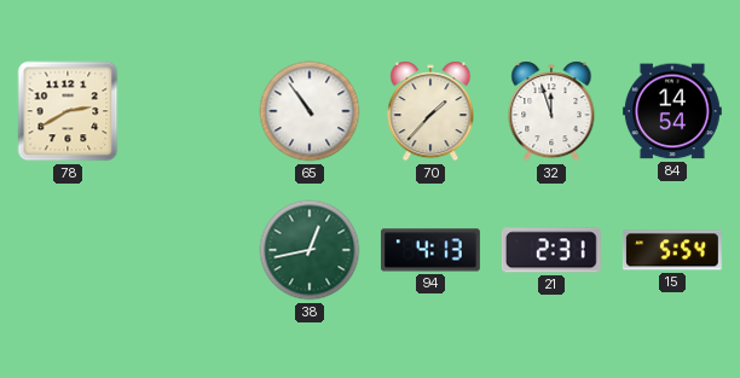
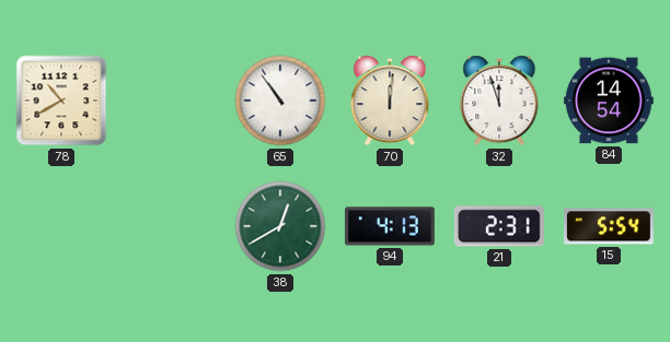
78: 2:40 -> 10:40 (61, 101)
70: 1:37 -> 12:01 (390, 101)
38: 12:43 -> 12:40 (280, 226)
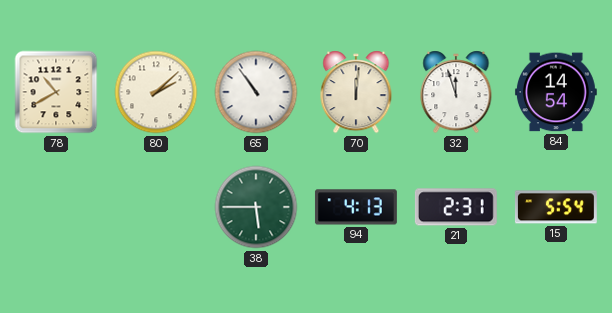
80: none -> 2:08 (156, 92)
38: 12:40 -> 5:45 (256, 207)
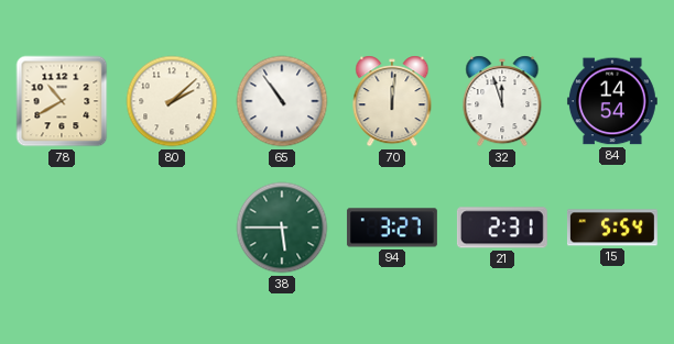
94: 4:13 -> 3:27 (392, 228)
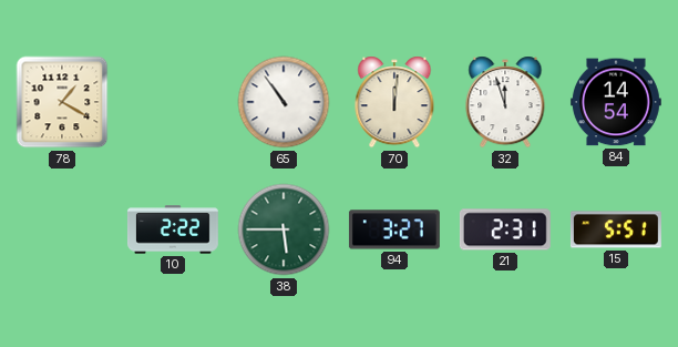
78: 10:40 -> 1:20 (62, 102)
80: 2:08 -> none (172, 101)
10: none -> 2:22 (173, 229)
15: 5:54 -> 5:51 (616, 229)
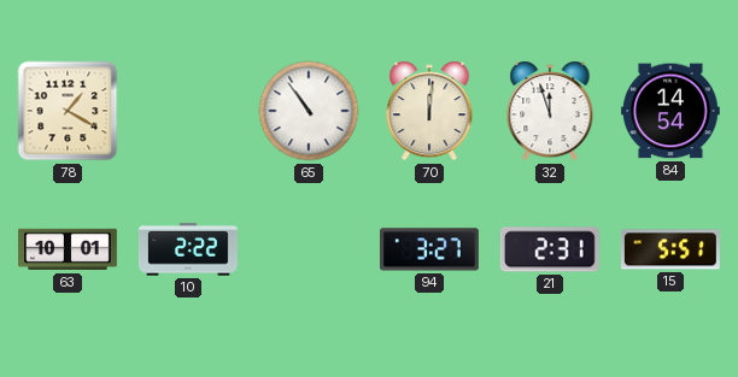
63: none -> 10:01 (69, 249)
38: 5:45 -> none (284, 229)
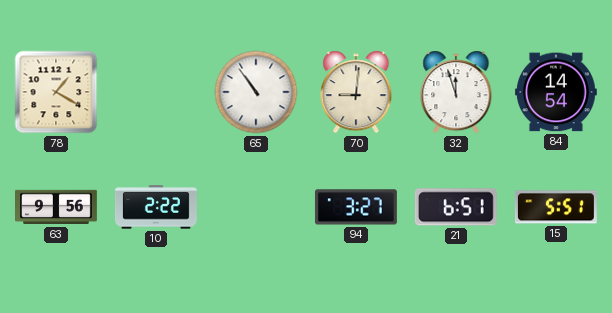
70: 12:01 -> 9:01 (356, 92)
63: 10:01 -> 9:56 (57, 207)
21: 2:31 -> 6:51 (456, 207)
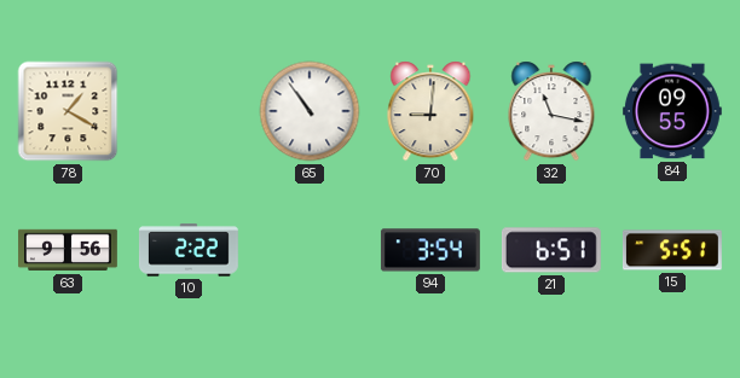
32: 11:57 -> 11:17 (551, 111)
84: 14:54 -> 09:55 (672, 111)
94: 3:27 -> 3:54 (430, 250)
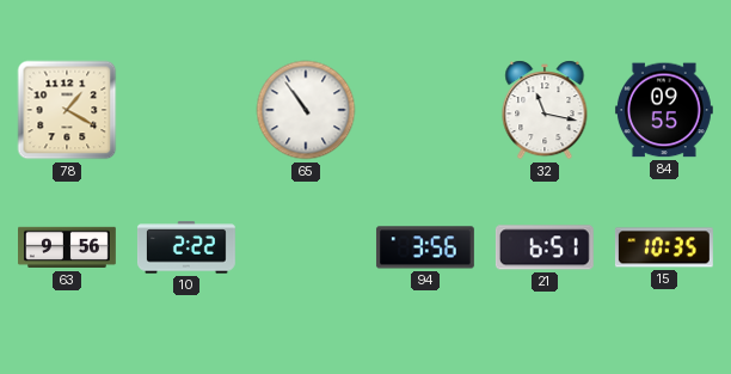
70: 9:01 -> none (430, 111)
94: 3:54 -> 3:56 (425, 247)
15: 5:51 -> 10:35 (664, 247)
